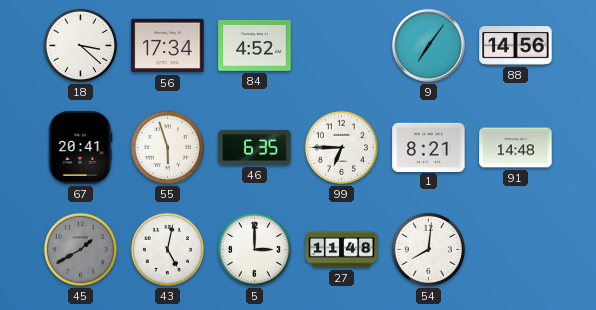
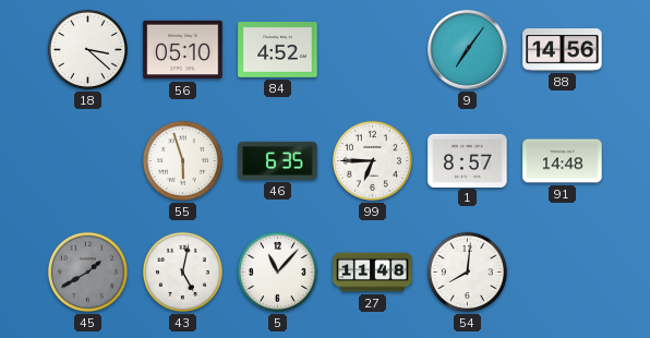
56: 17:34 -> 05:10 (183, 50)
67: 20:41 -> none (80, 148)
1: 8:21 -> 8:57 (468, 160)
5: 3:00 -> 11:07 (277, 271)
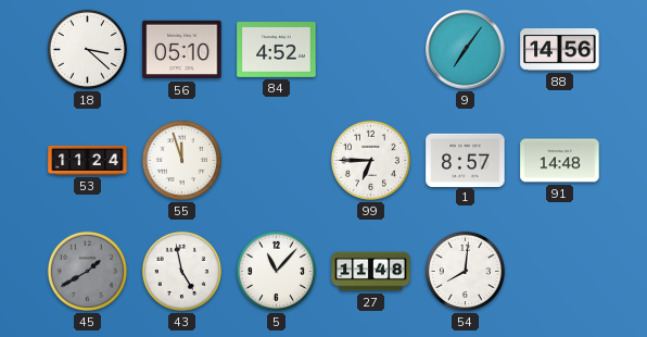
53: none -> 11:24 (88, 160)
55: 5:57 -> 11:57 (181, 160)
46: 6:35 -> none (278, 160)
43: 5:02 -> 4:58 (181, 271)
